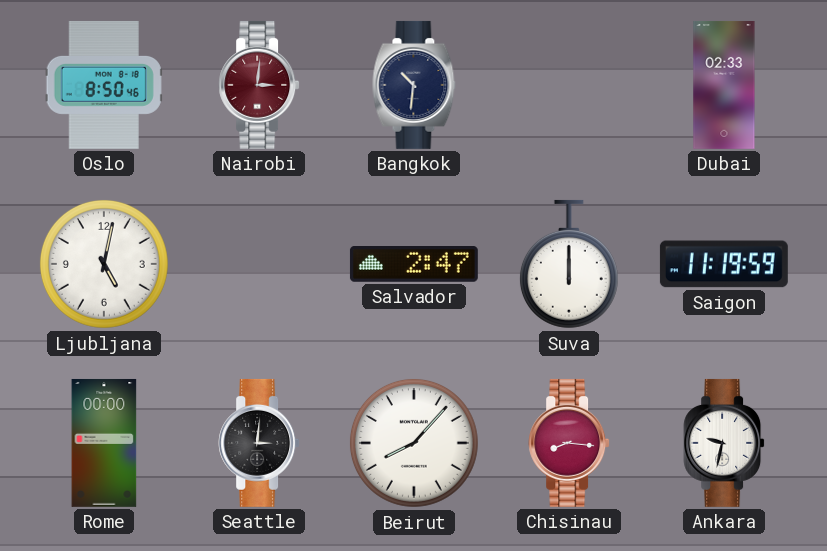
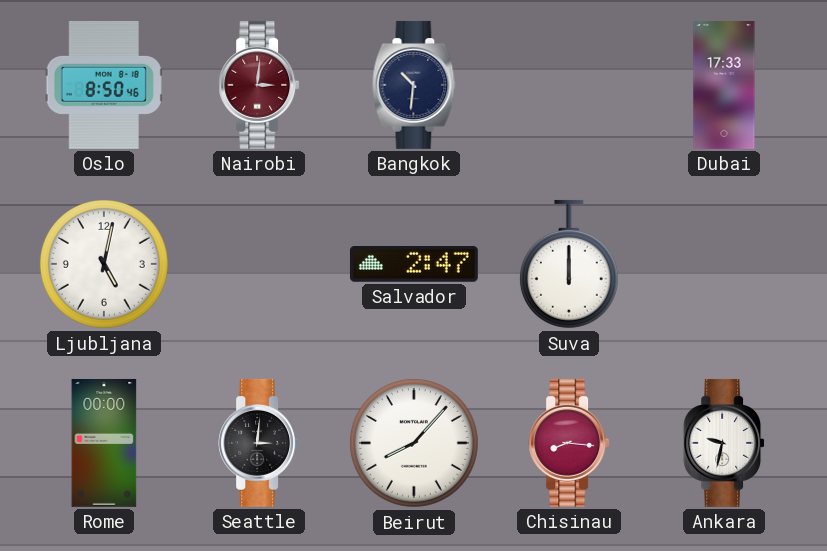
Dubai: 02:33 -> 17:33 (724, 85)
Saigon: 11:19 -> none (724, 264)
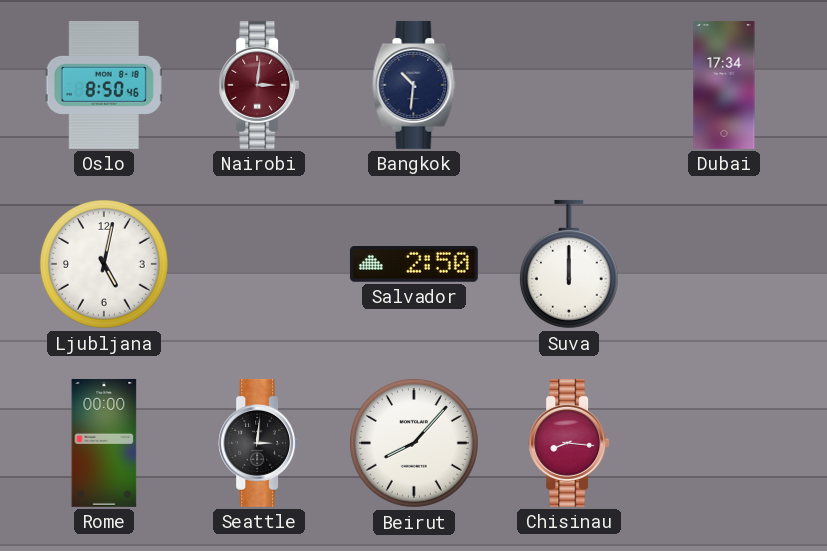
Dubai: 17:33 -> 17:34 (724, 85)
Salvador: 2:47 -> 2:50 (414, 265)
Ankara: 9:32 -> none (724, 443)
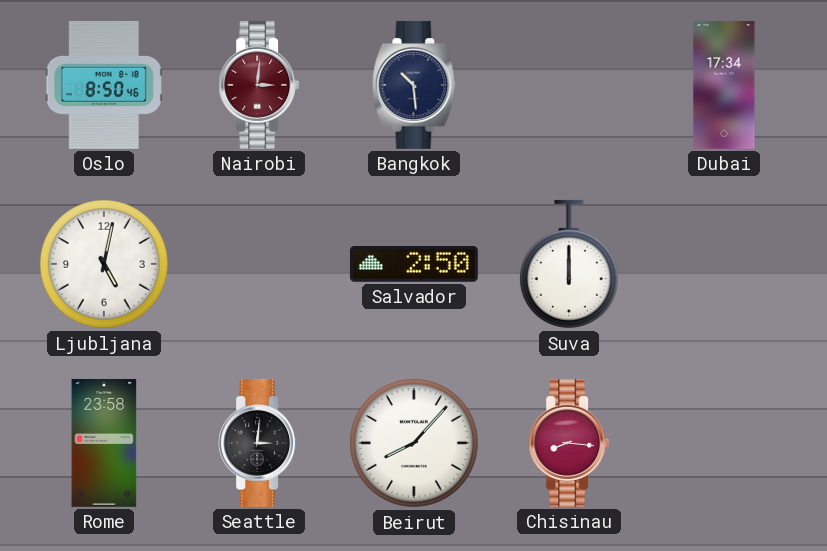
Bangkok: 10:31 -> 10:29 (414, 85)
Rome: 00:00 -> 23:58 (104, 443)
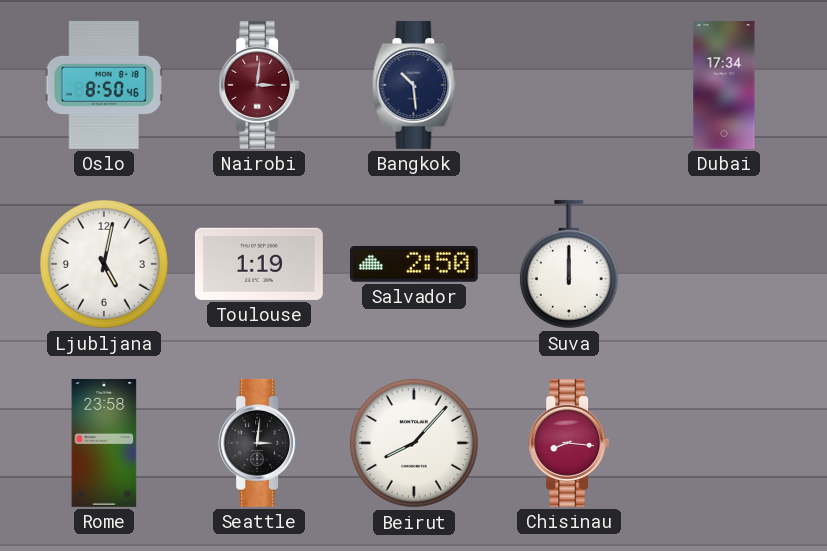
Toulouse: none -> 1:19 (259, 264)
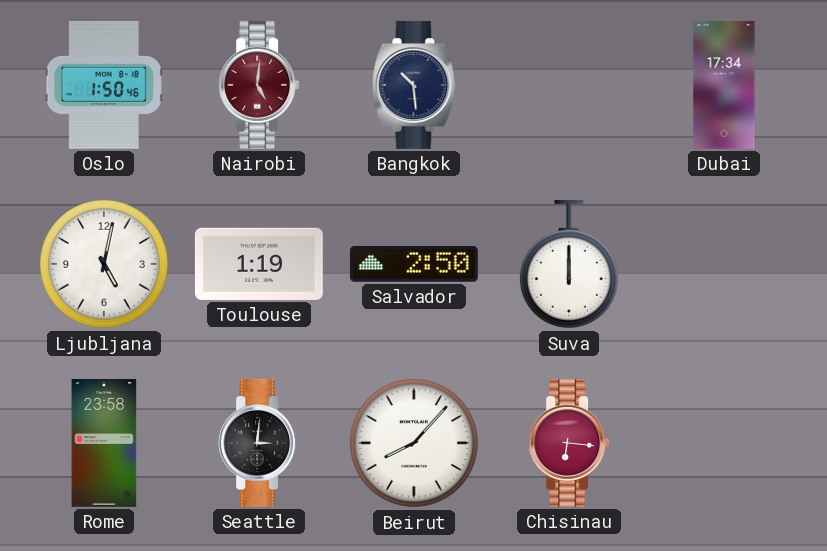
Oslo: 8:50 -> 1:50 (104, 85)
Nairobi: 3:01 -> 5:01 (259, 85)
Chisinau: 8:16 -> 6:16 (569, 443)
